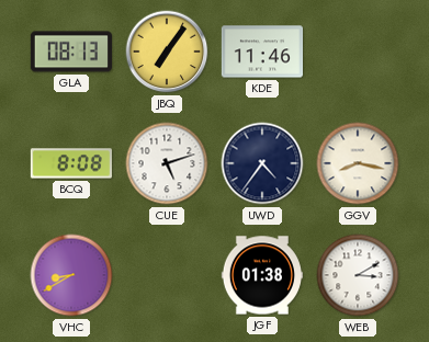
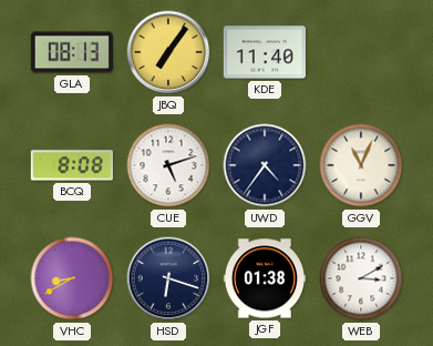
KDE: 11:46 -> 11:40 (264, 52)
GGV: 8:17 -> 11:04 (361, 165)
HSD: none -> 6:18 (168, 278)
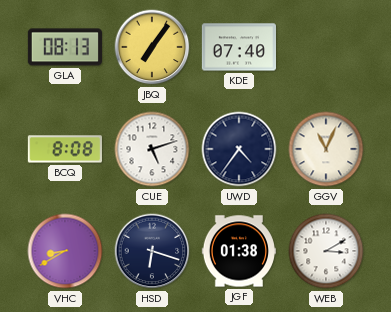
KDE: 11:40 -> 07:40 (238, 47)
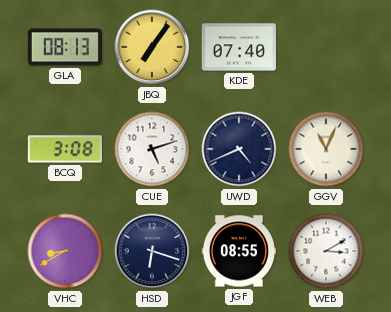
BCQ: 8:08 -> 3:08 (65, 149)
UWD: 4:36 -> 4:41 (239, 149)
JGF: 01:38 -> 08:55 (239, 251)
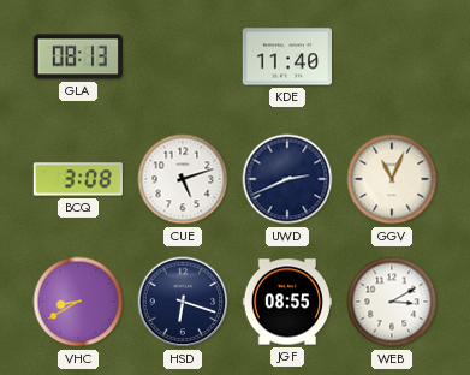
JBQ: 7:06 -> none (152, 47)
KDE: 07:40 -> 11:40 (286, 56)
UWD: 4:41 -> 2:41 (287, 179)
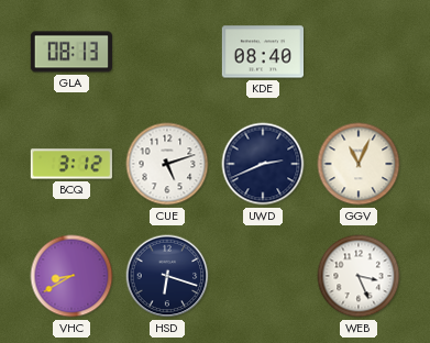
KDE: 11:40 -> 08:40 (262, 52)
BCQ: 3:08 -> 3:12 (71, 164)
JGF: 08:55 -> none (287, 302)
WEB: 3:10 -> 3:26 (359, 276)
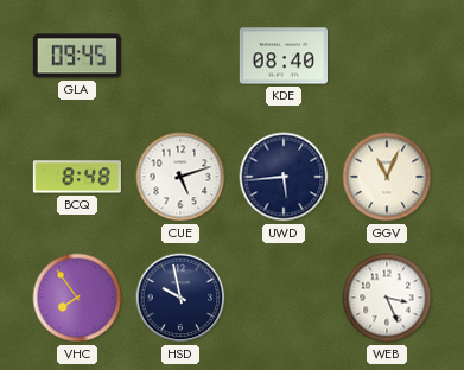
GLA: 08:13 -> 09:45 (77, 56)
BCQ: 3:12 -> 8:48 (77, 177)
UWD: 2:41 -> 5:44 (284, 177)
VHC: 8:40 -> 7:54 (77, 298)
HSD: 6:18 -> 9:58 (180, 298)
